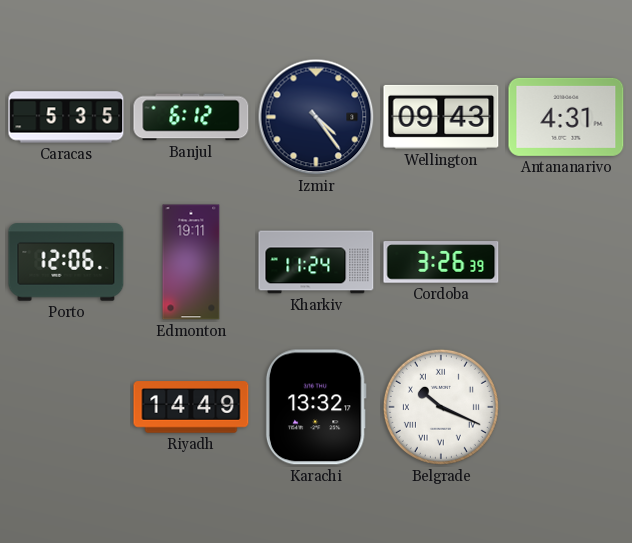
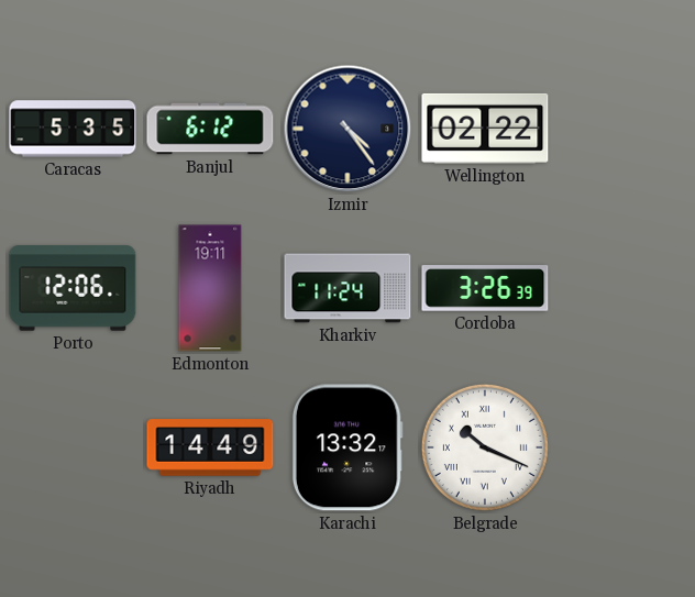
Wellington: 09:43 -> 02:22 (485, 129)
Antananarivo: 4:31 -> none (566, 117)
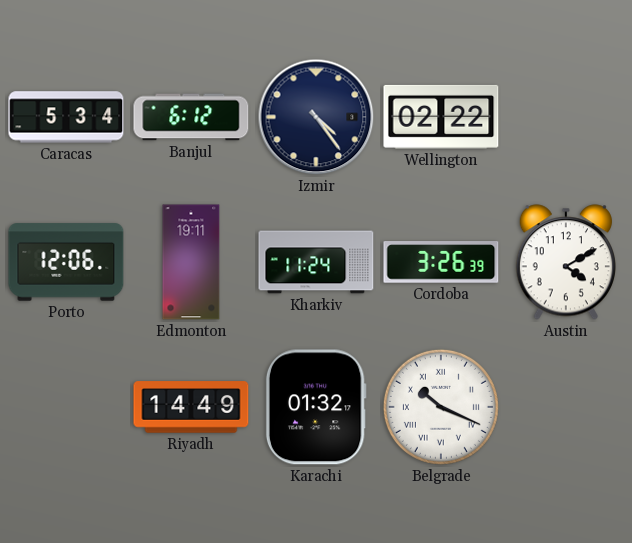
Caracas: 5:35 -> 5:34 (66, 117)
Austin: none -> 4:10 (566, 262)
Karachi: 13:32 -> 01:32 (316, 407)
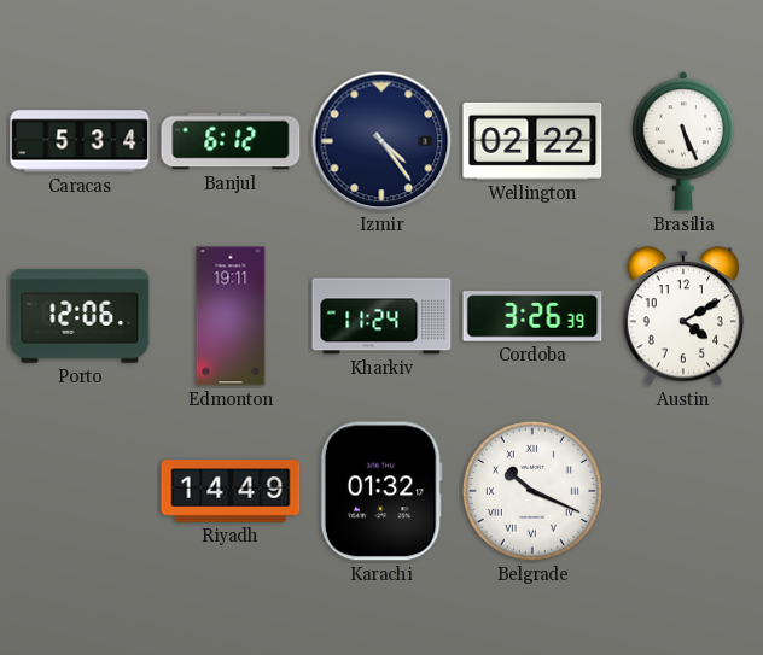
Brasilia: none -> 5:26 (683, 141)
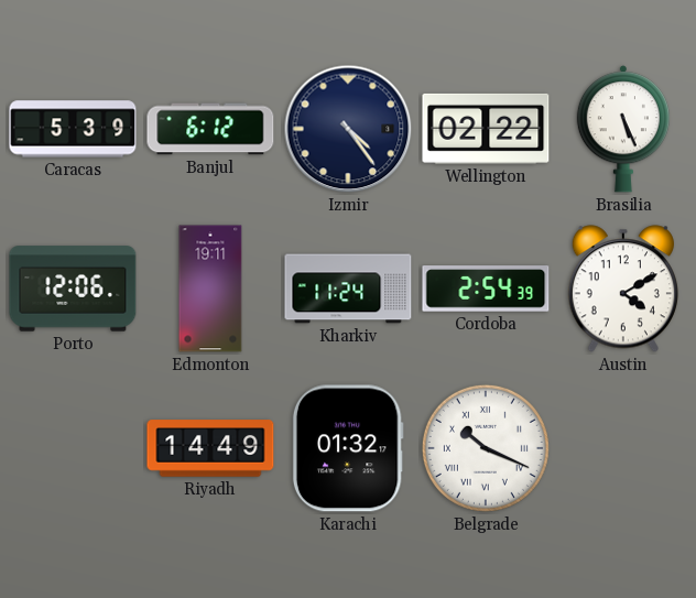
Caracas: 5:34 -> 5:39 (73, 129)
Cordoba: 3:26 -> 2:54 (486, 289)
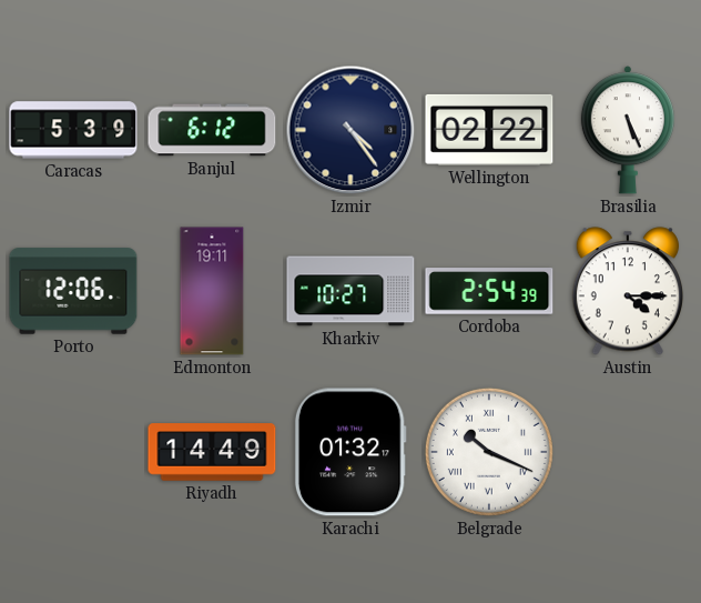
Kharkiv: 11:24 -> 10:27 (350, 291)
Austin: 4:10 -> 4:15 (628, 291)
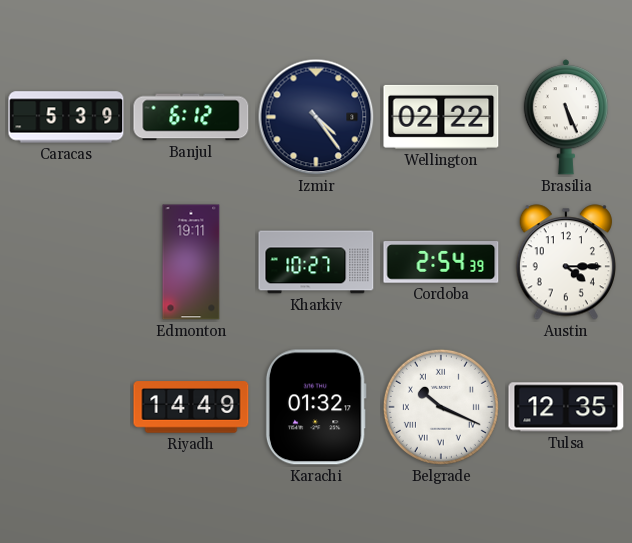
Porto: 12:06 -> none (73, 291)
Tulsa: none -> 12:35 (566, 407)
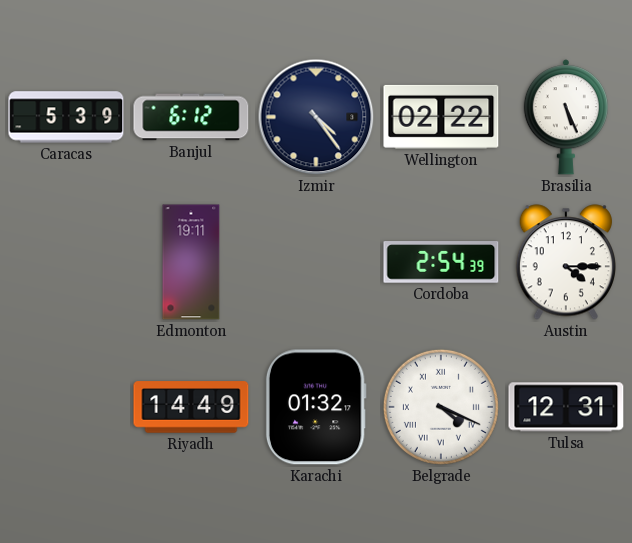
Kharkiv: 10:27 -> none (316, 262)
Belgrade: 10:19 -> 4:19 (441, 407)
Tulsa: 12:35 -> 12:31 (566, 407)
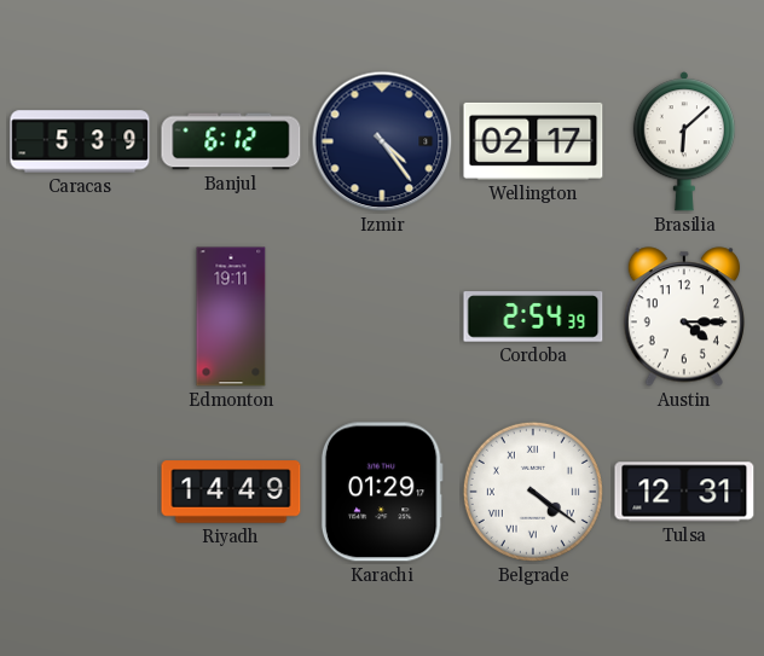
Wellington: 02:22 -> 02:17 (533, 141)
Brasilia: 5:26 -> 6:08 (684, 141)
Karachi: 01:32 -> 01:29 (382, 492)
Belgrade: 4:19 -> 4:21 (533, 492)
